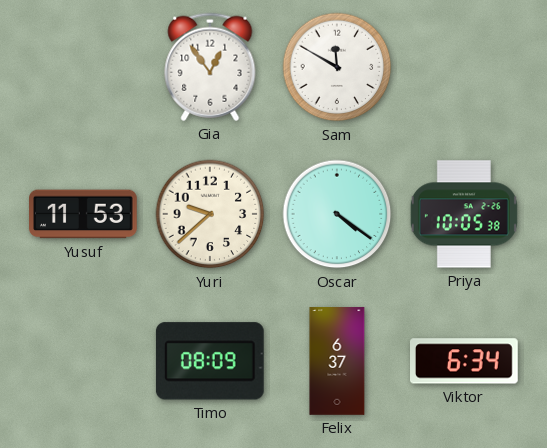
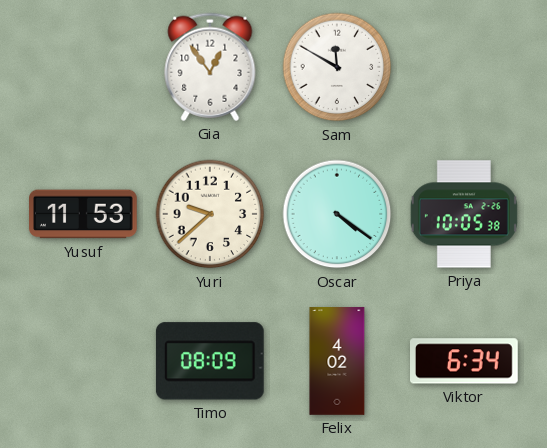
Felix: 6:37 -> 4:02 (337, 361)
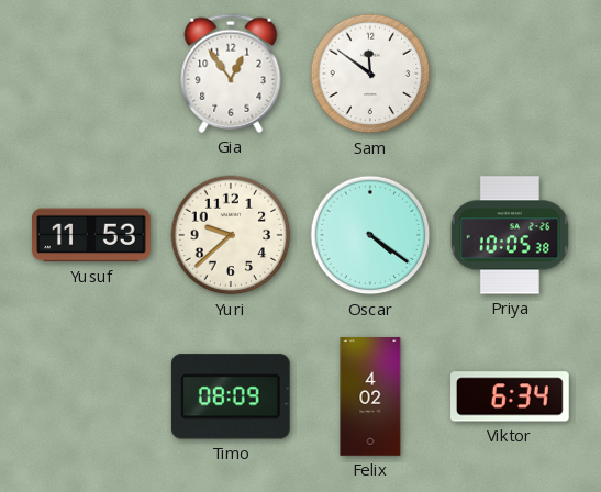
Sam: 11:50 -> 11:51 (370, 74)
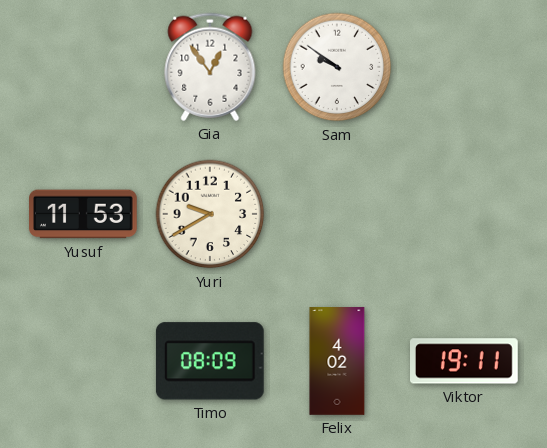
Sam: 11:51 -> 9:51 (337, 67)
Yuri: 9:38 -> 9:40 (210, 214)
Oscar: 4:21 -> none (370, 235)
Priya: 10:05 -> none (510, 235)
Viktor: 6:34 -> 19:11 (465, 361)
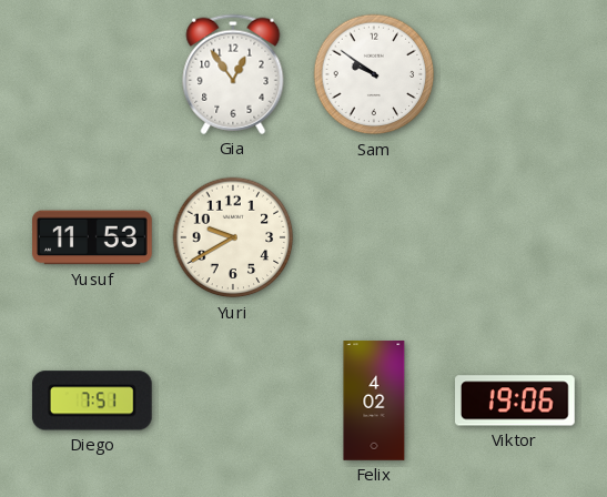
Diego: none -> 7:51 (92, 400)
Timo: 08:09 -> none (210, 361)
Viktor: 19:11 -> 19:06 (516, 400)
